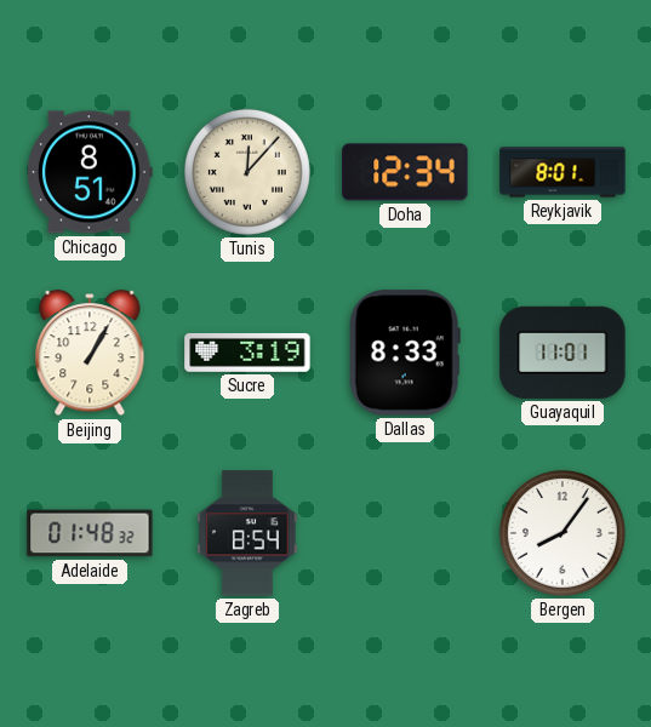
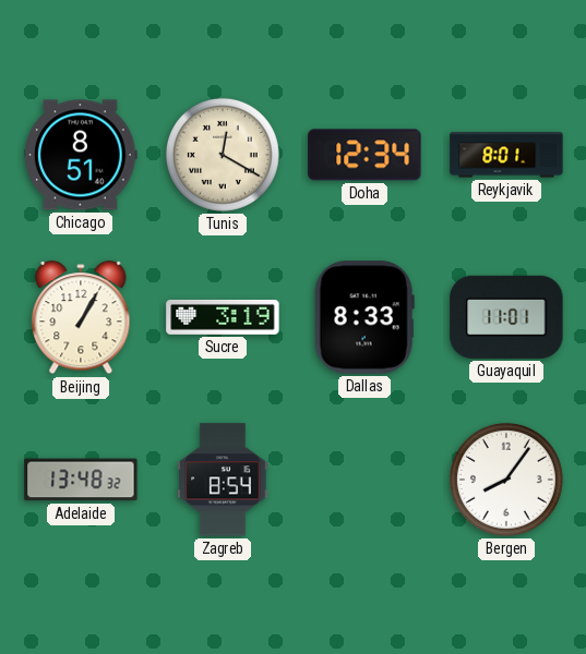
Tunis: 12:07 -> 12:20 (223, 155)
Adelaide: 01:48 -> 13:48 (81, 480)
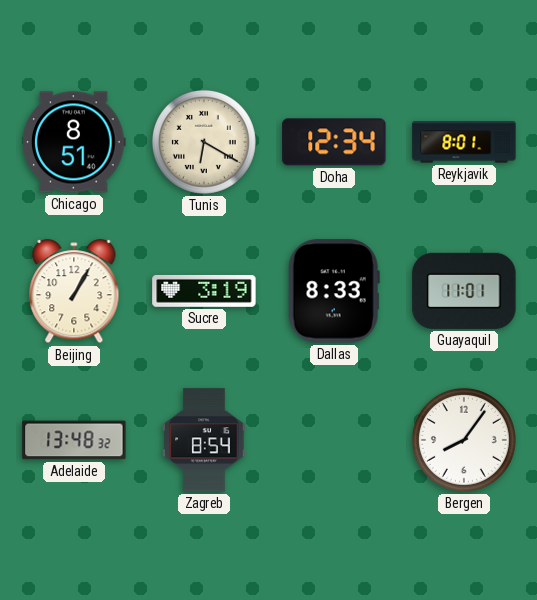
Tunis: 12:20 -> 6:20 (204, 142)
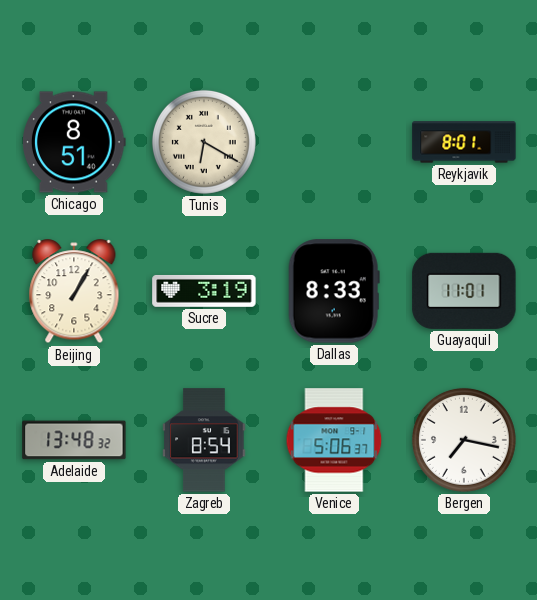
Doha: 12:34 -> none (334, 142)
Venice: none -> 5:06 (334, 440)
Bergen: 8:06 -> 7:17 (464, 440)
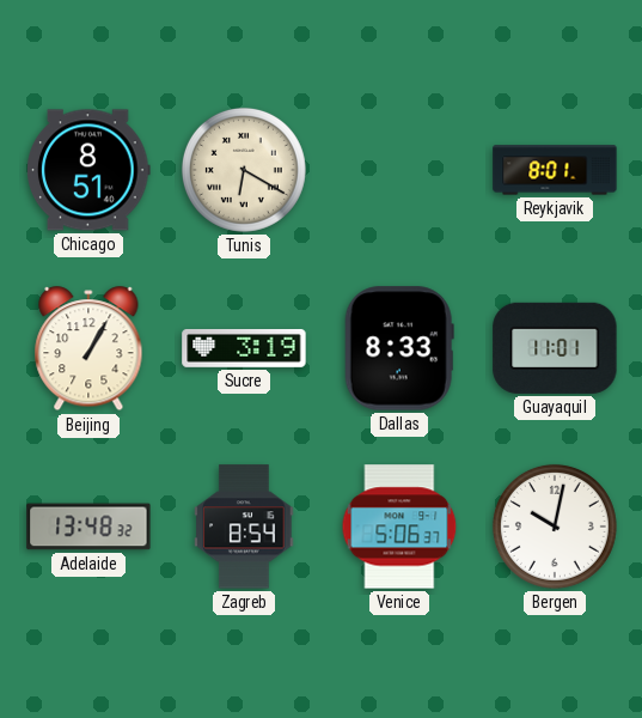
Bergen: 7:17 -> 10:02 (555, 527)
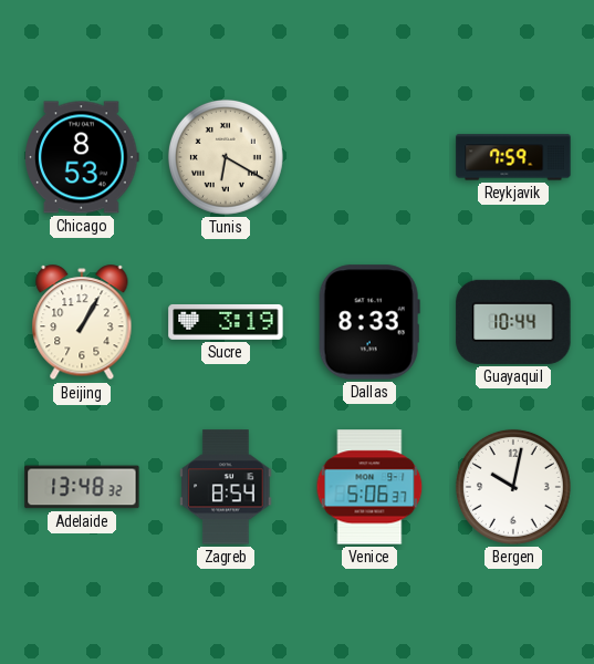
Chicago: 8:51 -> 8:53 (83, 157)
Reykjavik: 8:01 -> 7:59 (513, 157)
Guayaquil: 11:01 -> 10:44 (513, 322)
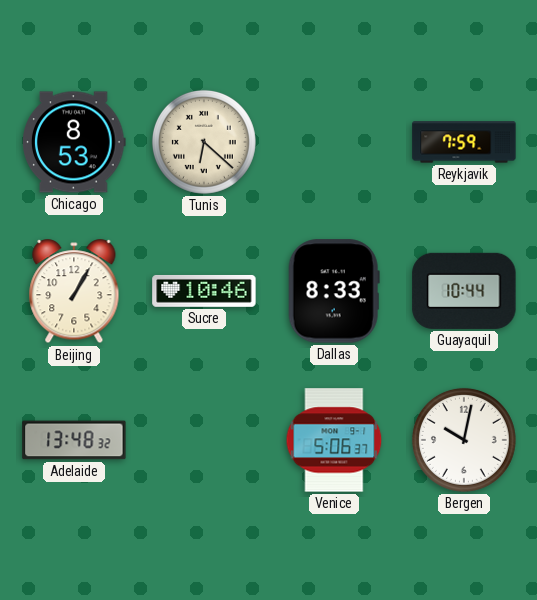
Tunis: 6:20 -> 6:22 (204, 142)
Sucre: 3:19 -> 10:46 (204, 291)
Zagreb: 8:54 -> none (226, 487)
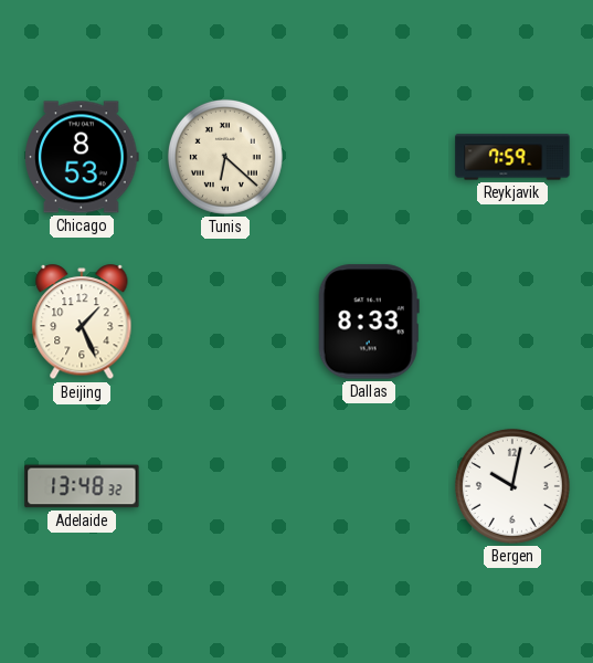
Beijing: 1:05 -> 1:26 (82, 323)
Sucre: 10:46 -> none (204, 291)
Guayaquil: 10:44 -> none (464, 291)
Venice: 5:06 -> none (334, 440)
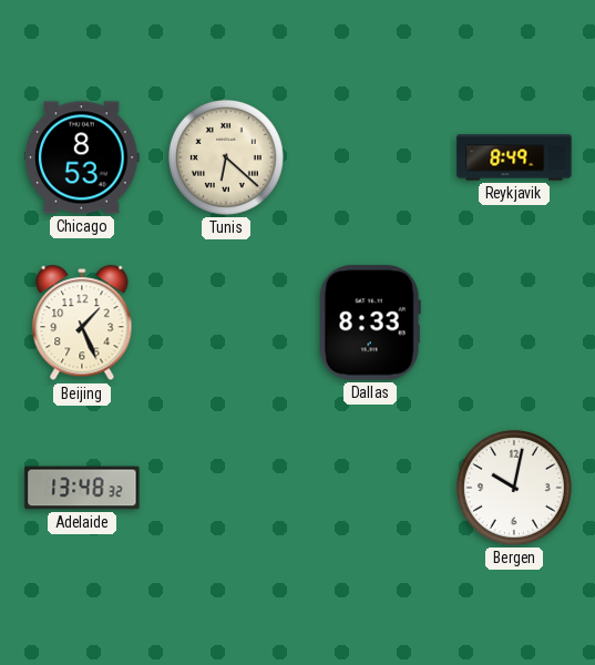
Reykjavik: 7:59 -> 8:49 (514, 157)
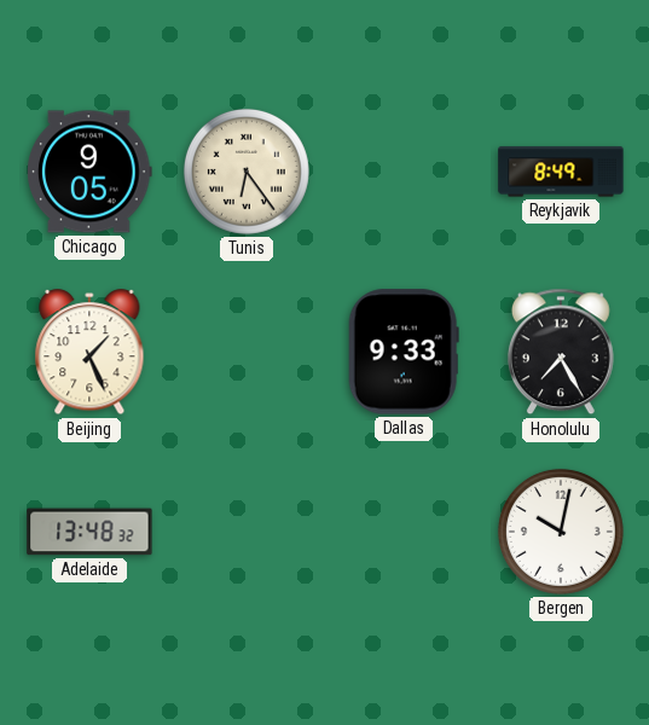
Chicago: 8:53 -> 9:05 (91, 172)
Tunis: 6:22 -> 6:24 (247, 172)
Dallas: 8:33 -> 9:33 (404, 352)
Honolulu: none -> 7:25 (561, 352)
